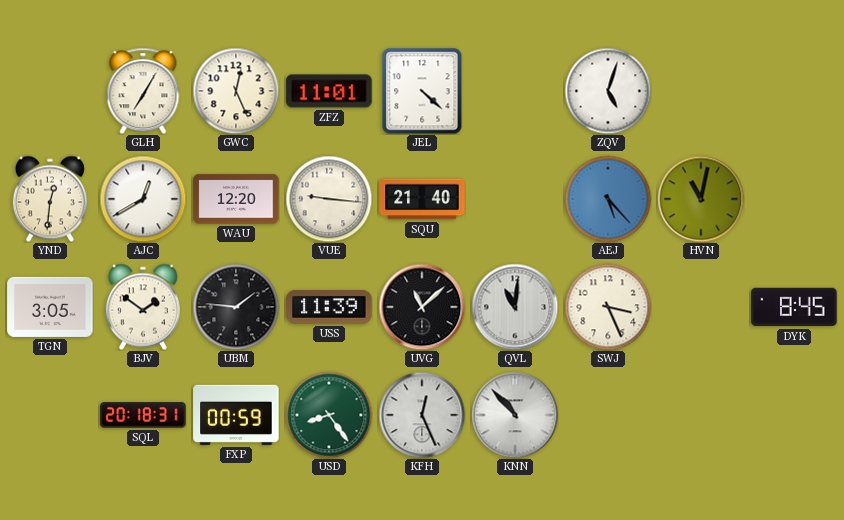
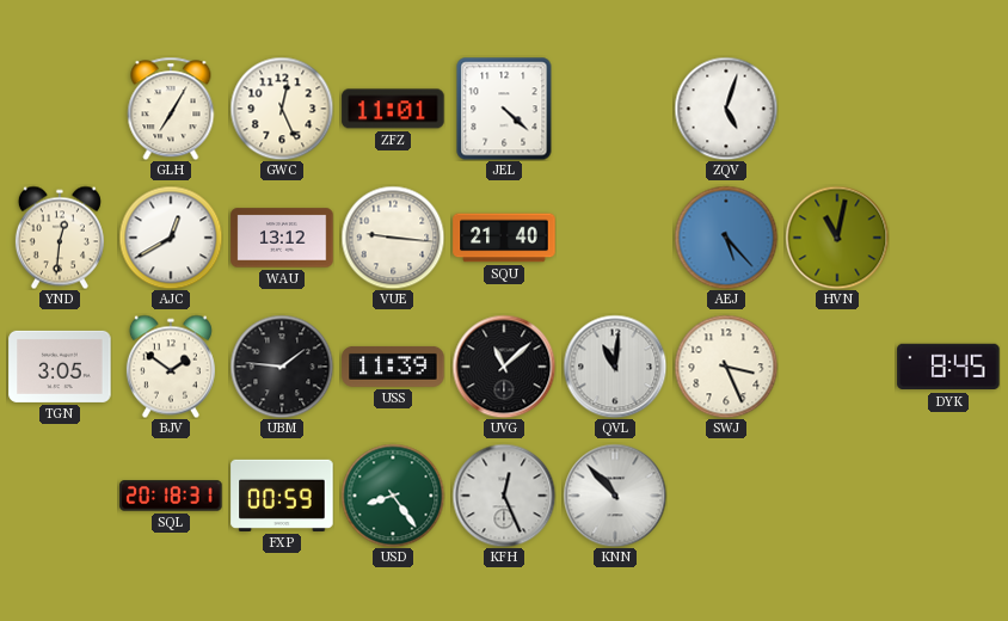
WAU: 12:20 -> 13:12 (282, 238)
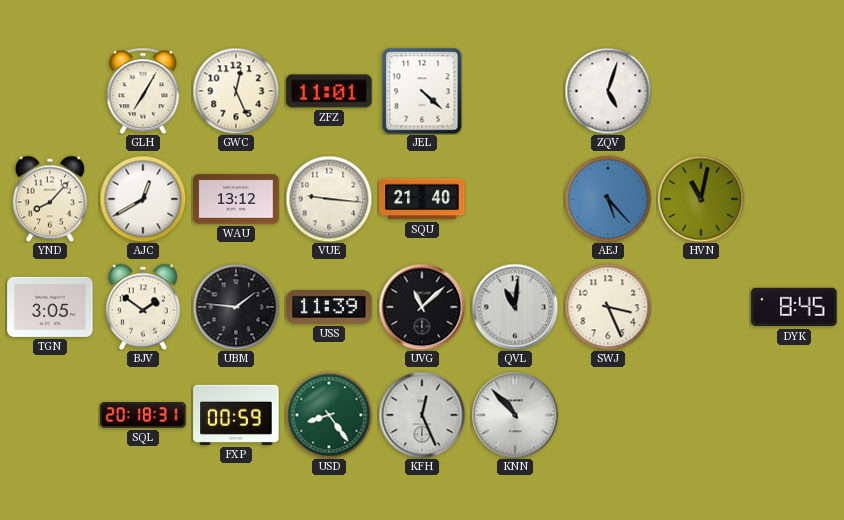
YND: 12:31 -> 8:07 (50, 199)
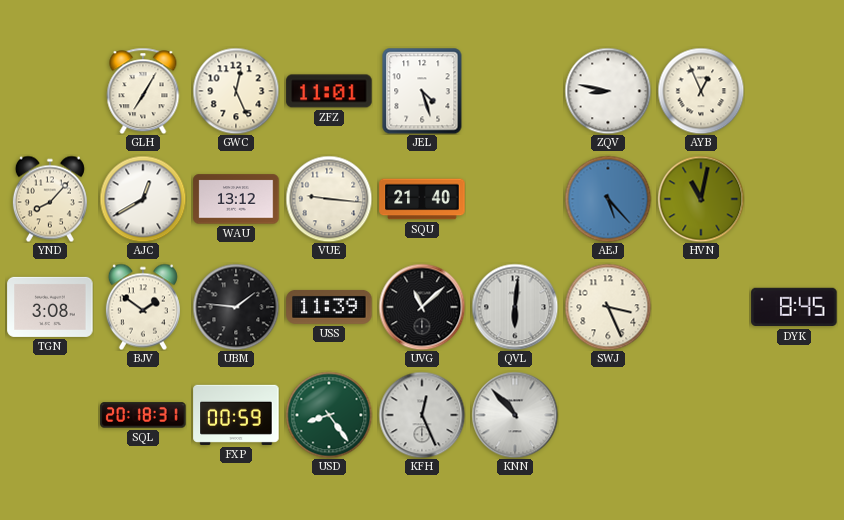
JEL: 4:22 -> 4:27 (422, 91)
ZQV: 5:03 -> 8:47 (608, 91)
AYB: none -> 12:56 (701, 91)
TGN: 3:05 -> 3:08 (50, 307)
QVL: 11:01 -> 6:01 (515, 307)
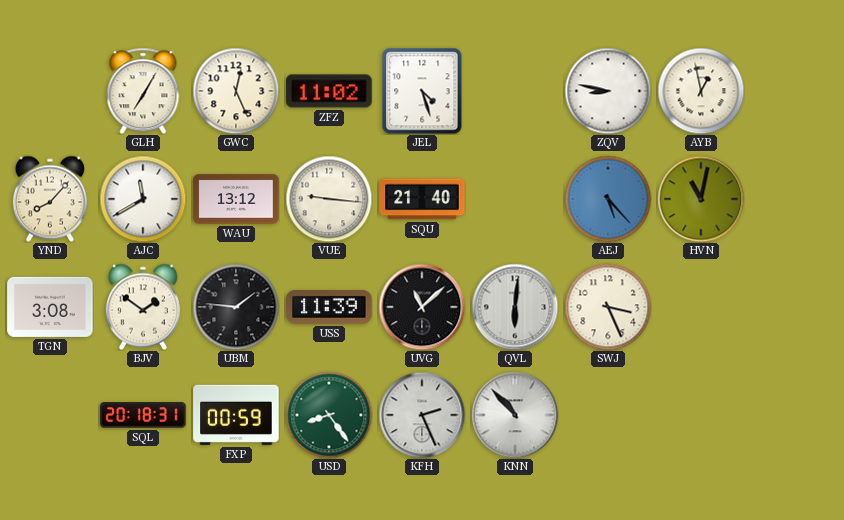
ZFZ: 11:01 -> 11:02 (329, 91)
AYB: 12:56 -> 12:58 (701, 91)
AJC: 12:40 -> 11:40 (143, 199)
DYK: 8:45 -> none (794, 307)
KFH: 12:26 -> 2:26 (422, 415)
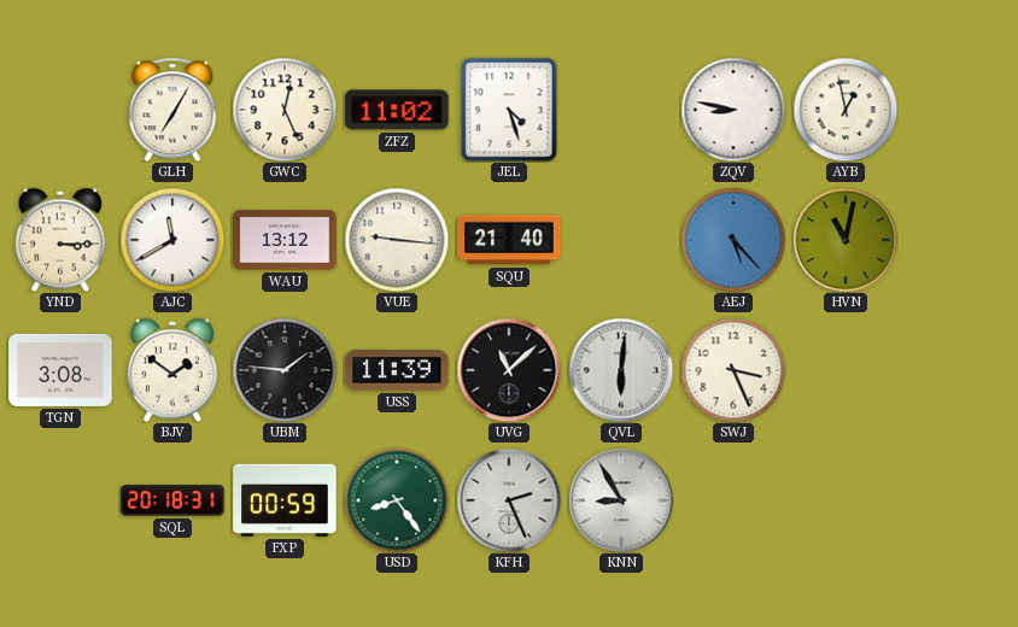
YND: 8:07 -> 3:15 (60, 240)
KNN: 10:53 -> 8:55 (621, 500)
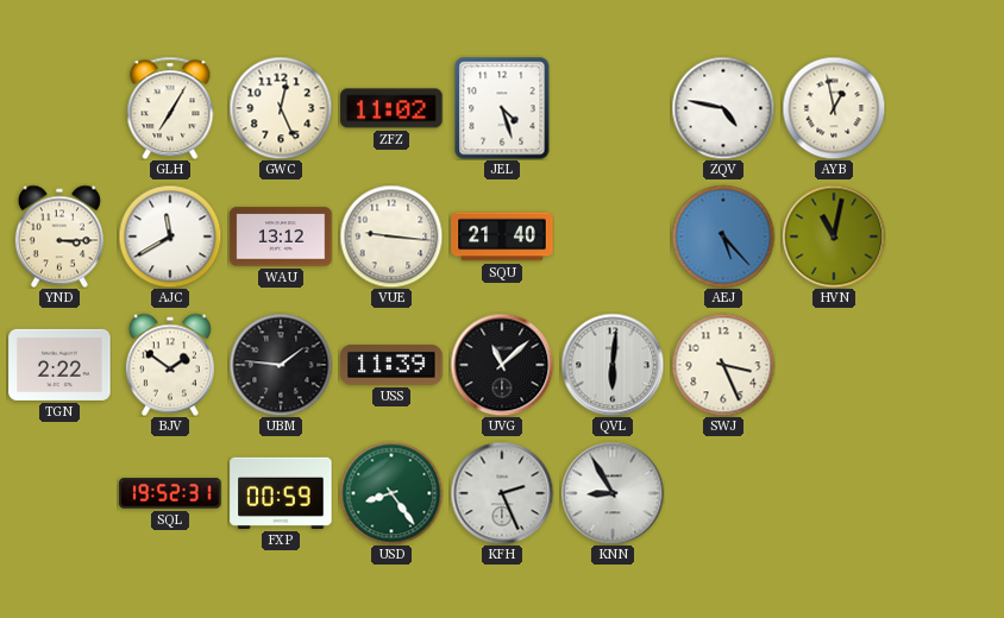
ZQV: 8:47 -> 4:47 (723, 108)
TGN: 3:08 -> 2:22 (59, 365)
SQL: 20:18 -> 19:52 (170, 493)
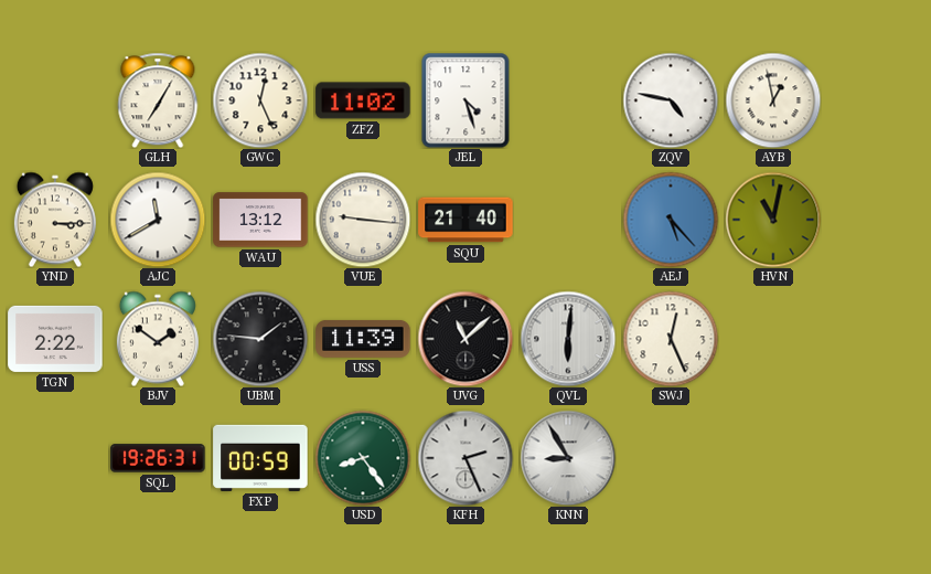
SWJ: 3:26 -> 12:26 (671, 339)
SQL: 19:52 -> 19:26 (158, 458)
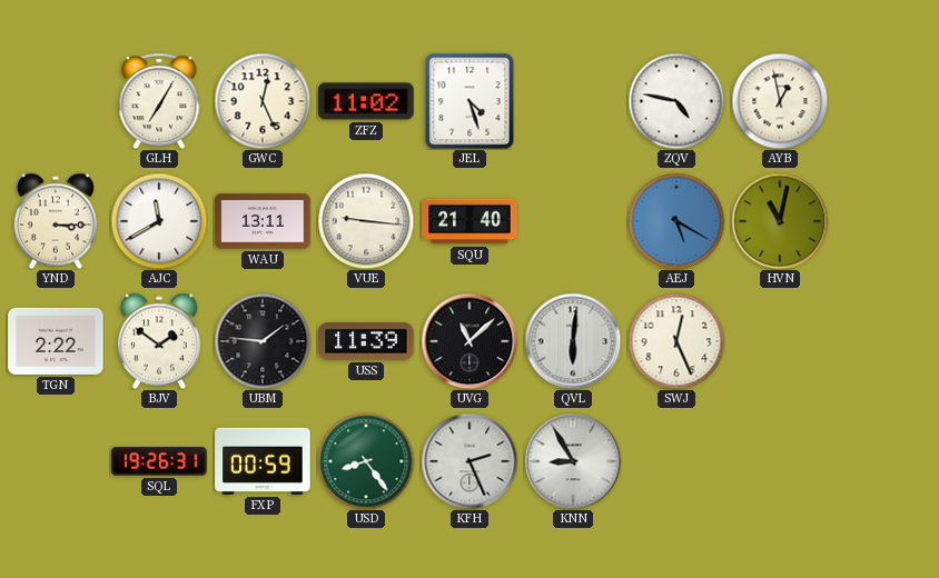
WAU: 13:12 -> 13:11 (263, 221)
AEJ: 5:23 -> 5:20 (676, 221)
